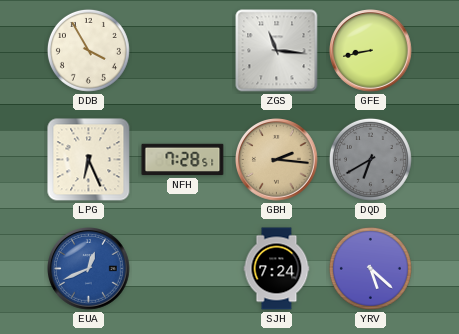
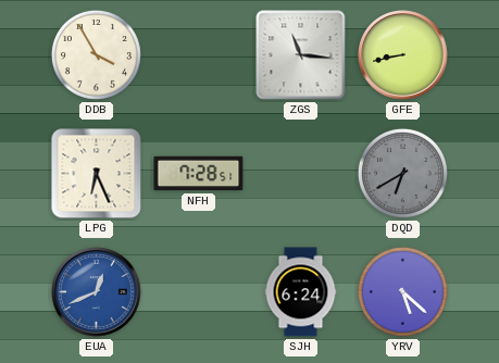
GBH: 2:16 -> none (277, 160)
SJH: 7:24 -> 6:24 (301, 292)
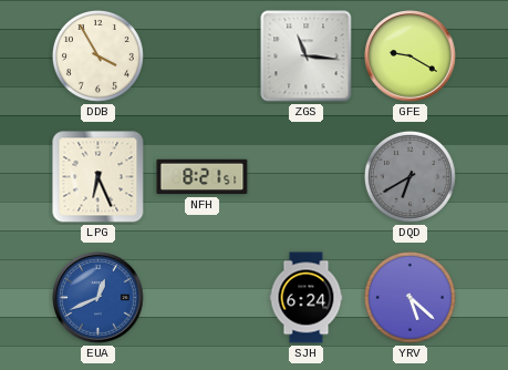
GFE: 8:43 -> 9:20 (411, 56)
NFH: 7:28 -> 8:21 (203, 177)
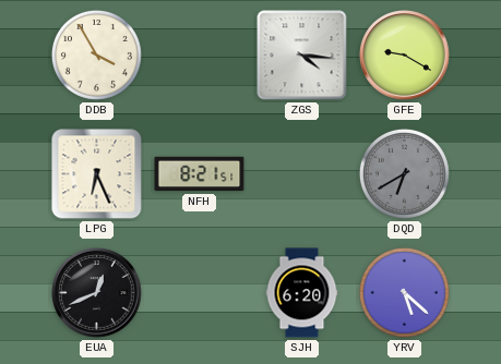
ZGS: 11:16 -> 4:16 (302, 56)
EUA dial: blue -> black (97, 293)
SJH: 6:24 -> 6:20 (302, 293)
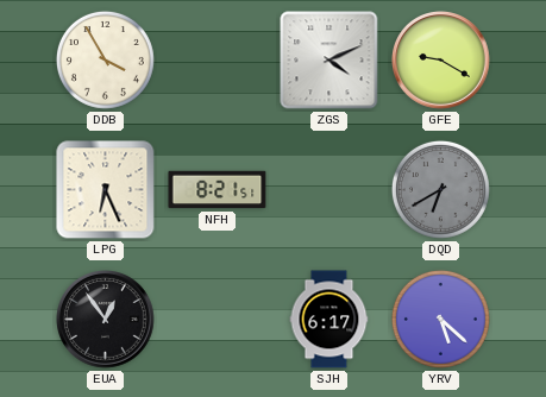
ZGS: 4:16 -> 4:11 (330, 61)
EUA: 12:41 -> 12:54 (106, 320)
SJH: 6:20 -> 6:17 (330, 320)
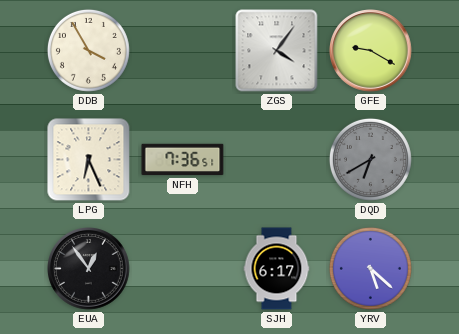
ZGS: 4:11 -> 4:06 (277, 51)
NFH: 8:21 -> 7:36 (183, 160)
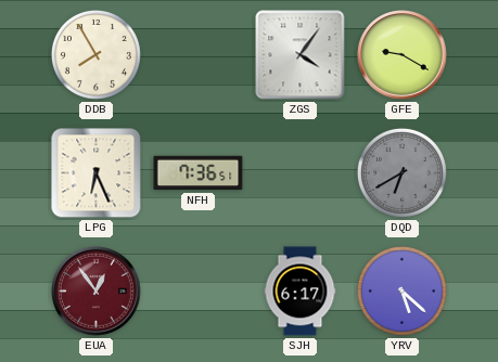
DDB: 3:55 -> 7:55 (95, 54)
EUA dial: black -> burgundy (97, 292)
